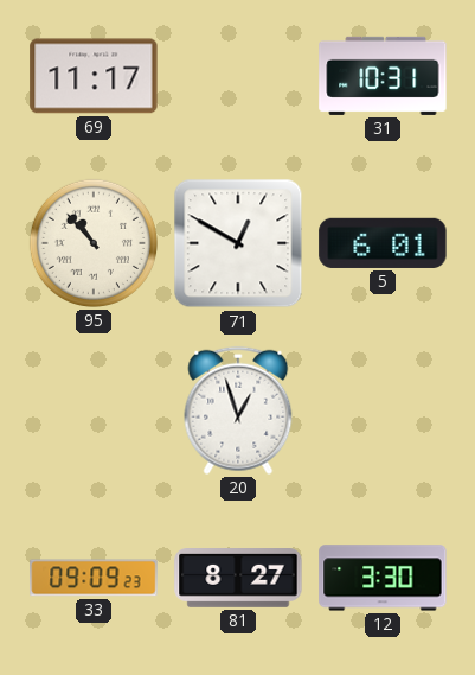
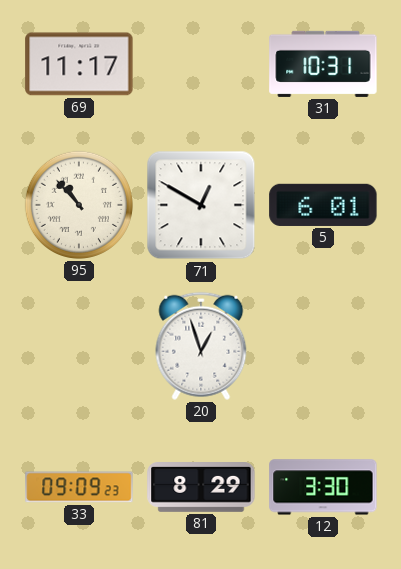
81: 8:27 -> 8:29 (201, 488)
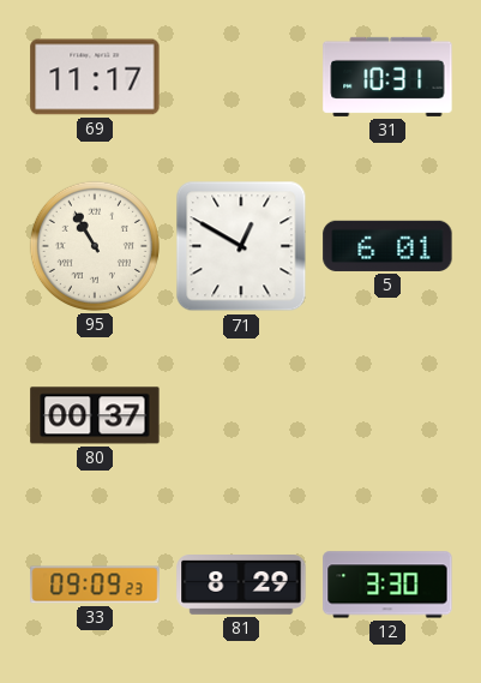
95: 10:53 -> 10:55 (95, 246)
80: none -> 00:37 (95, 415)
20: 12:57 -> none (201, 346)
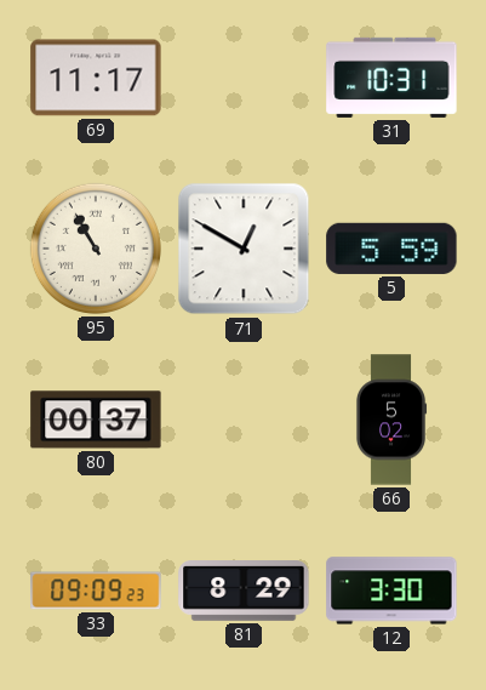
5: 6:01 -> 5:59 (391, 249)
66: none -> 5:02 (391, 420)
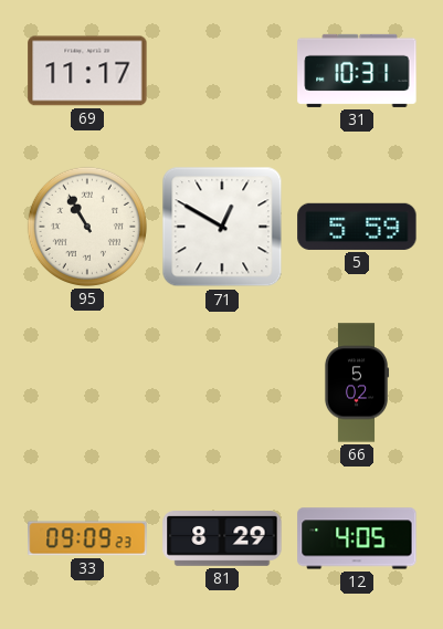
80: 00:37 -> none (96, 420)
12: 3:30 -> 4:05 (357, 538)
